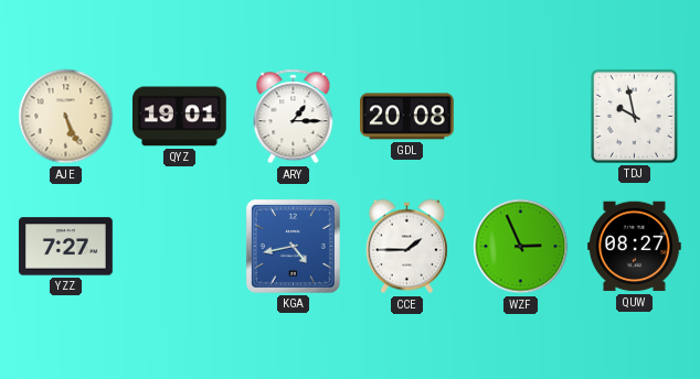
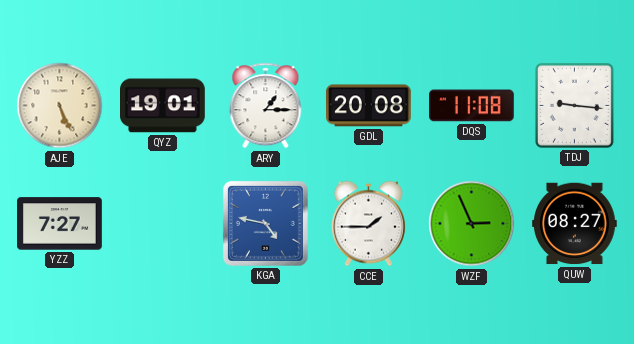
DQS: none -> 11:08 (472, 106)
TDJ: 9:58 -> 9:16 (574, 105)
KGA: 4:43 -> 4:47 (265, 223)
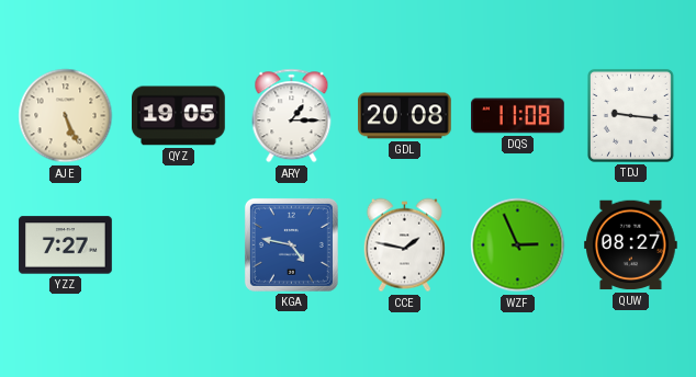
QYZ: 19:01 -> 19:05 (179, 116)
CCE: 1:45 -> 1:47 (404, 245)
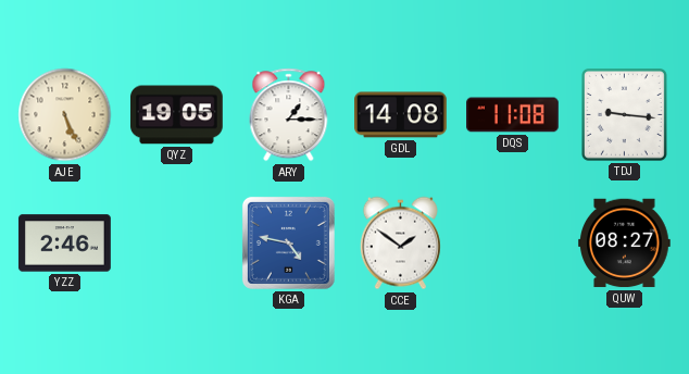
GDL: 20:08 -> 14:08 (401, 115)
YZZ: 7:27 -> 2:46 (65, 244)
CCE: 1:47 -> 1:51 (400, 244)
WZF: 2:56 -> none (518, 245)
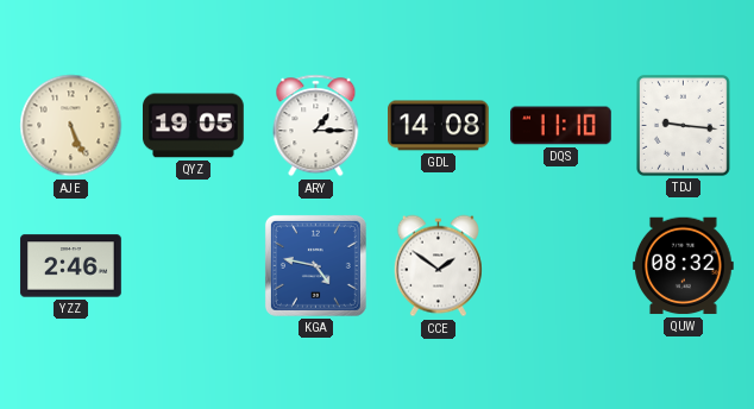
DQS: 11:08 -> 11:10 (561, 126)
QUW: 08:27 -> 08:32 (684, 266)
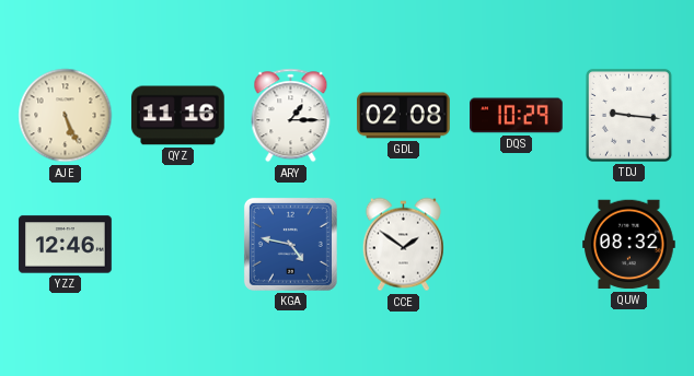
QYZ: 19:05 -> 11:16 (178, 116)
GDL: 14:08 -> 02:08 (404, 116)
DQS: 11:10 -> 10:29 (517, 116)
YZZ: 2:46 -> 12:46 (66, 245)
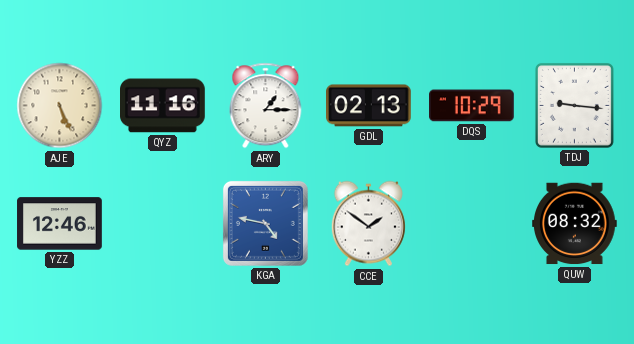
GDL: 02:08 -> 02:13 (369, 106)
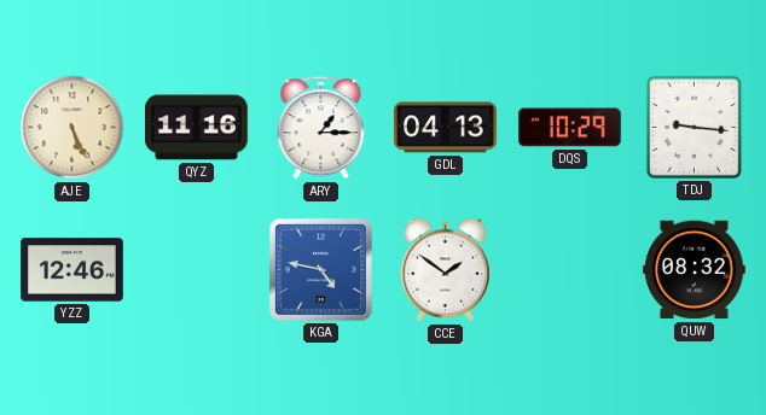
GDL: 02:13 -> 04:13 (446, 128)
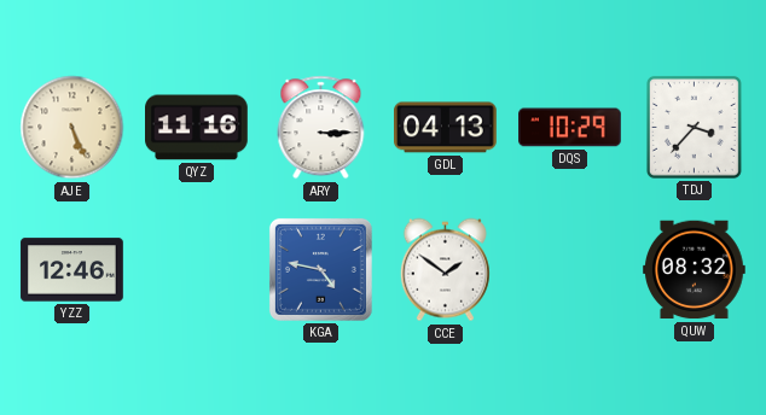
ARY: 1:15 -> 3:15 (321, 128)
TDJ: 9:16 -> 3:37 (694, 127)
